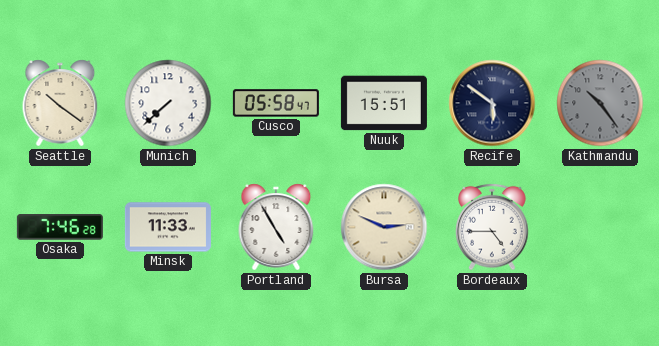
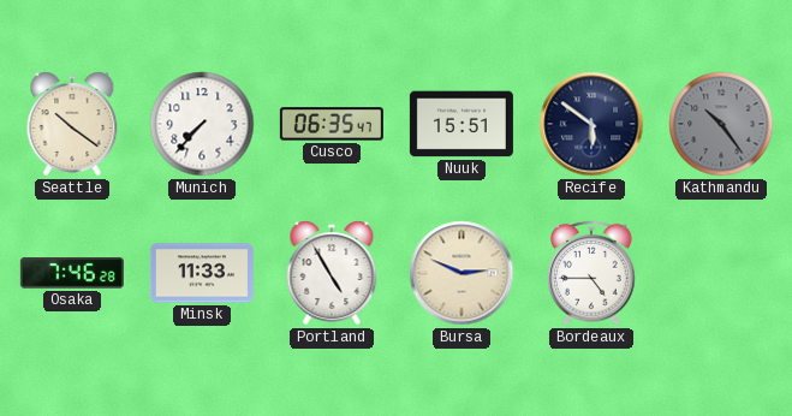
Munich: 7:38 -> 7:37 (202, 124)
Cusco: 05:58 -> 06:35 (332, 124)
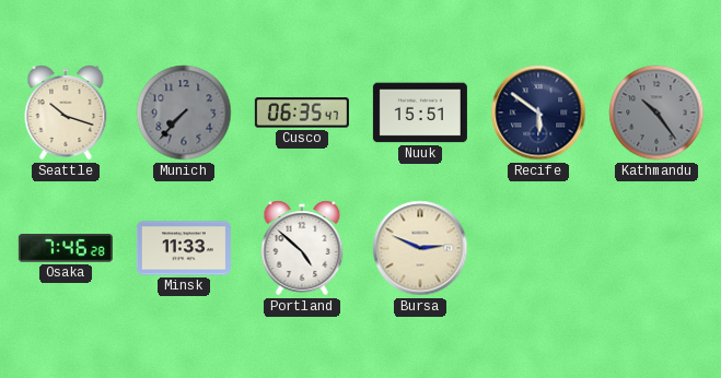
Seattle: 10:21 -> 10:18 (66, 113)
Munich dial: white -> grey (184, 113)
Portland: 4:55 -> 4:52 (302, 248)
Bordeaux: 4:45 -> none (591, 273)
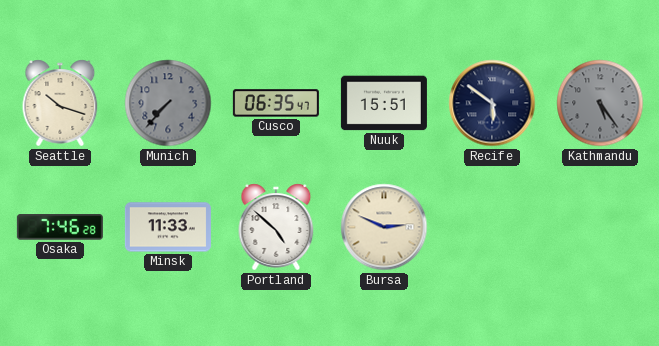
Kathmandu: 10:24 -> 5:24 (600, 103)
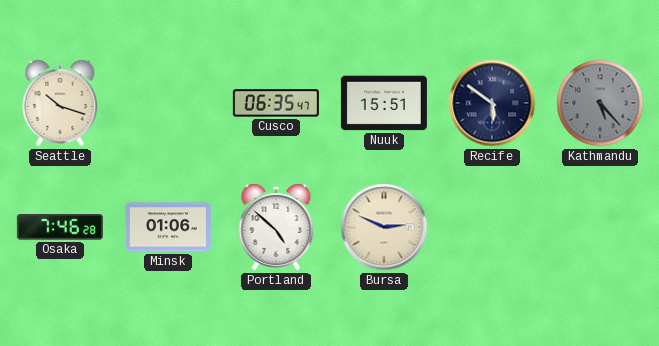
Munich: 7:37 -> none (168, 103)
Kathmandu: 5:24 -> 5:23 (600, 103)
Minsk: 11:33 -> 01:06 (168, 227)
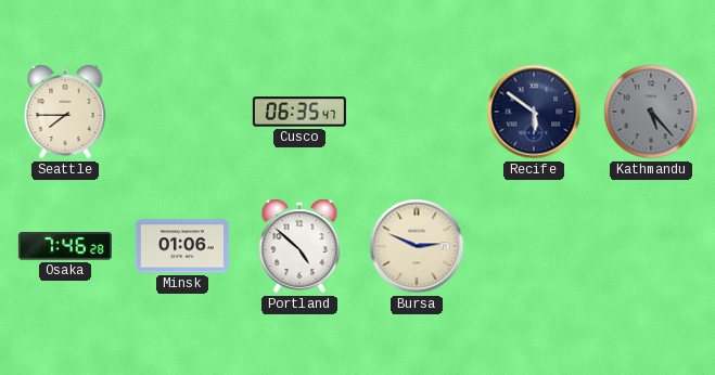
Seattle: 10:18 -> 7:45 (65, 112)
Nuuk: 15:51 -> none (384, 103)
